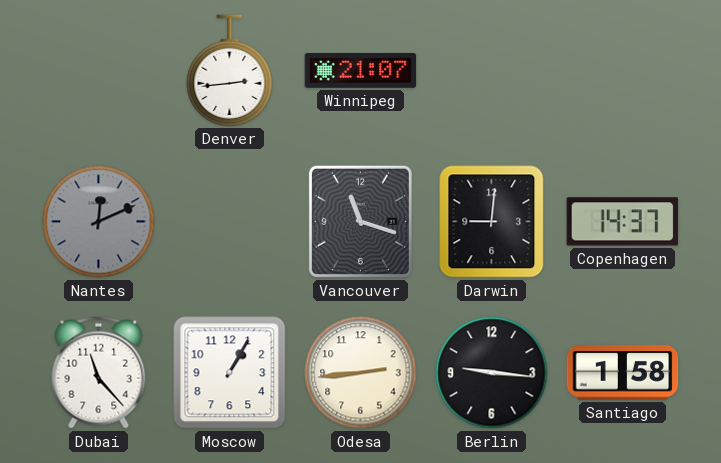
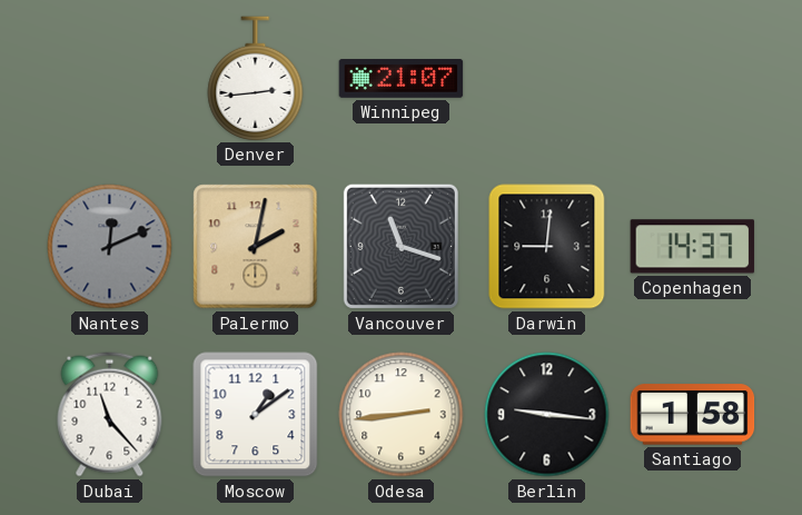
Palermo: none -> 2:02 (256, 247)
Moscow: 1:05 -> 1:09 (256, 415)
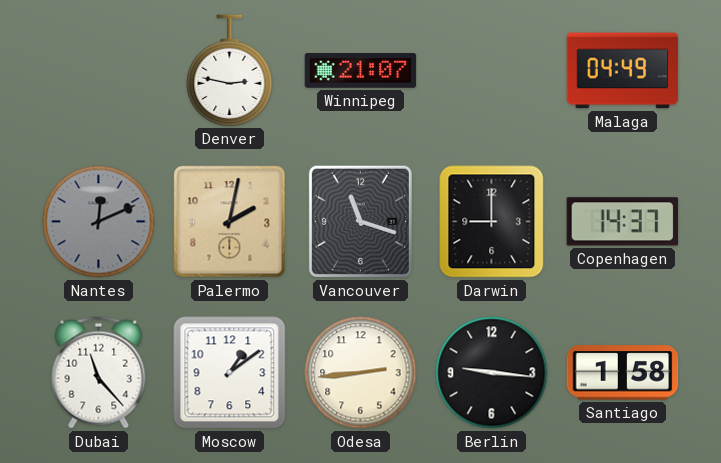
Denver: 2:44 -> 2:47 (230, 70)
Malaga: none -> 04:49 (623, 71)
Darwin: 9:01 -> 9:00 (492, 222)
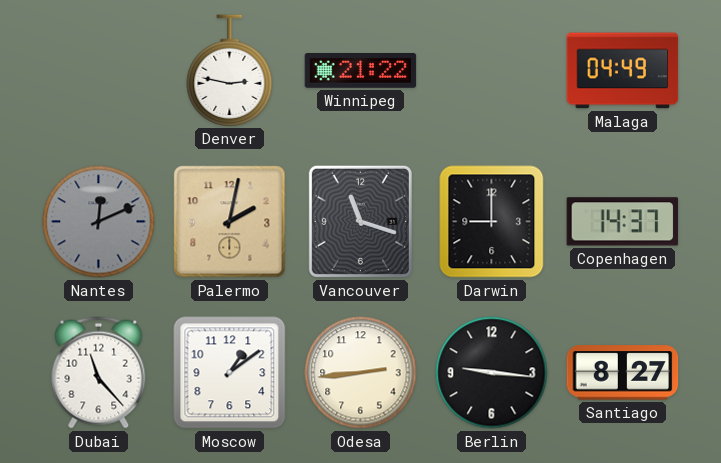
Winnipeg: 21:07 -> 21:22 (361, 71)
Santiago: 1:58 -> 8:27 (623, 373)
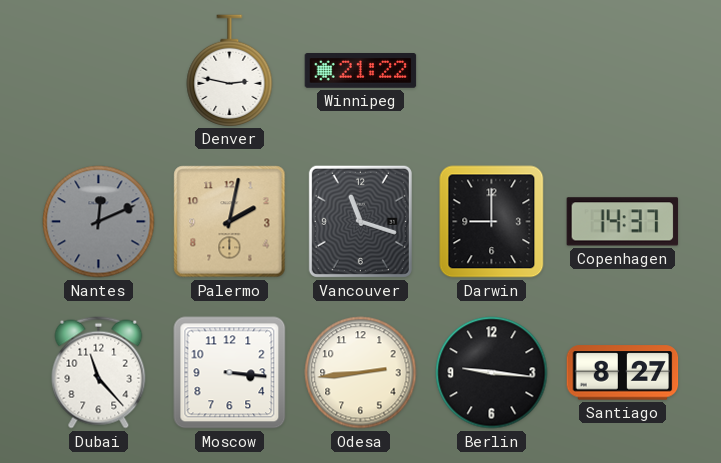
Malaga: 04:49 -> none (623, 71)
Moscow: 1:09 -> 3:16 (230, 373)
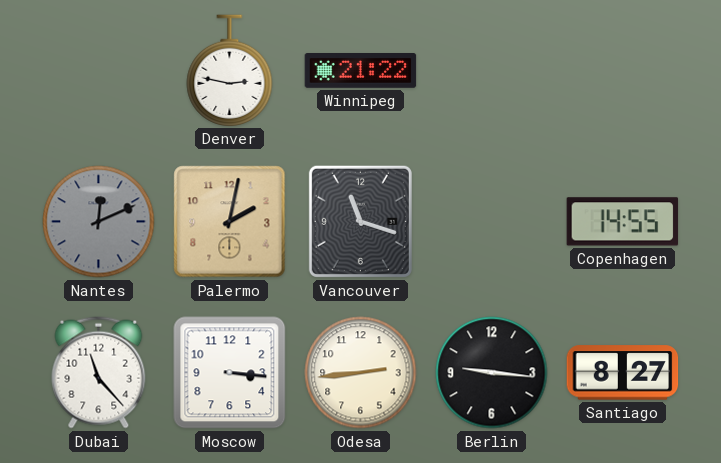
Darwin: 9:00 -> none (492, 222)
Copenhagen: 14:37 -> 14:55 (623, 222)
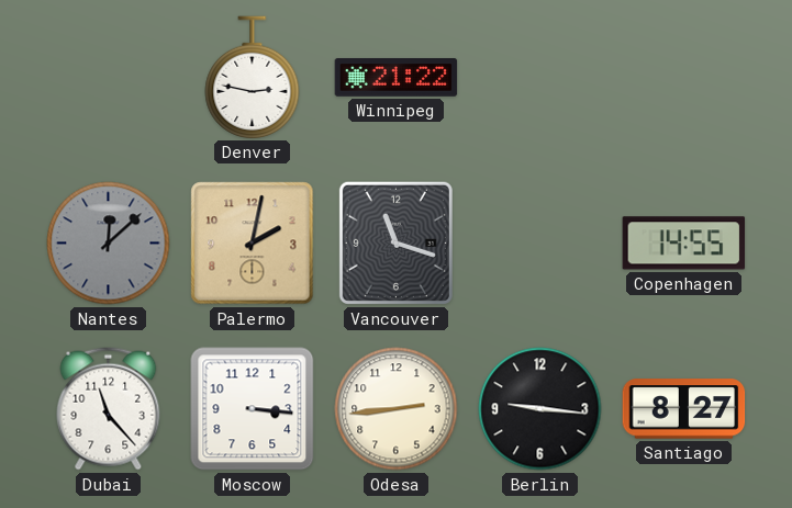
Nantes: 12:11 -> 12:08 (109, 244)
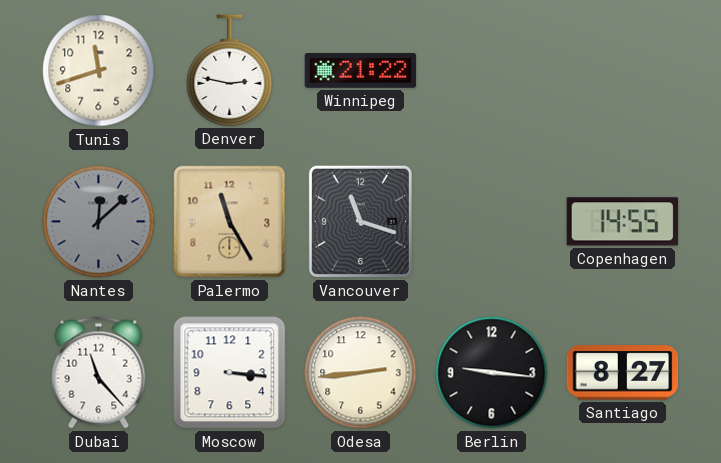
Tunis: none -> 11:42 (99, 71)
Palermo: 2:02 -> 11:25 (230, 222)
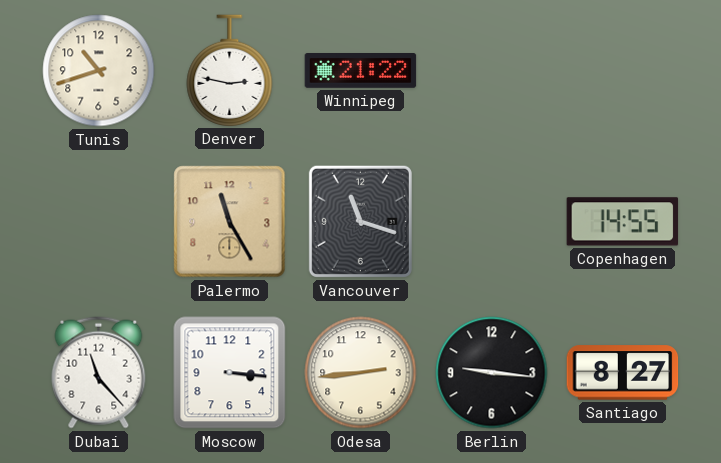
Tunis: 11:42 -> 10:42 (99, 71)
Nantes: 12:08 -> none (99, 222)
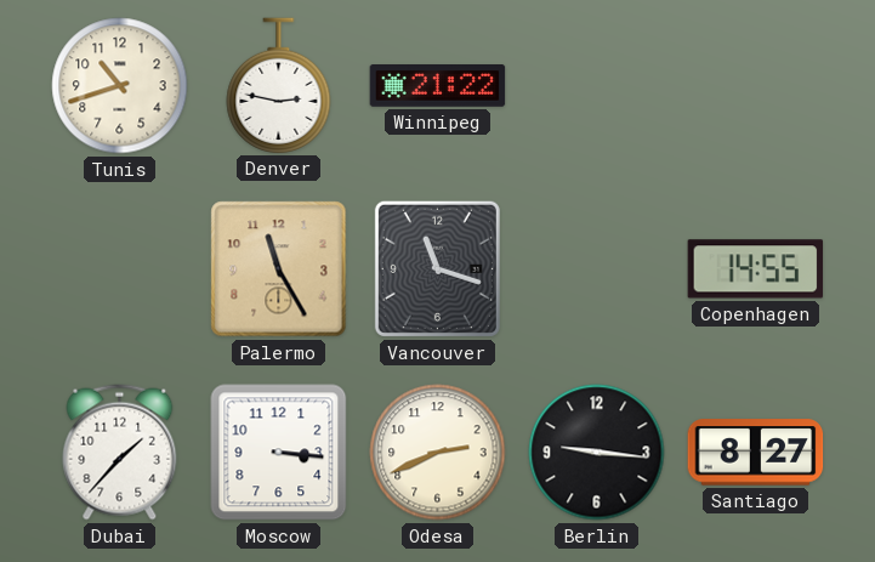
Dubai: 11:23 -> 1:37 (120, 453)
Odesa: 2:44 -> 2:41 (438, 453)
